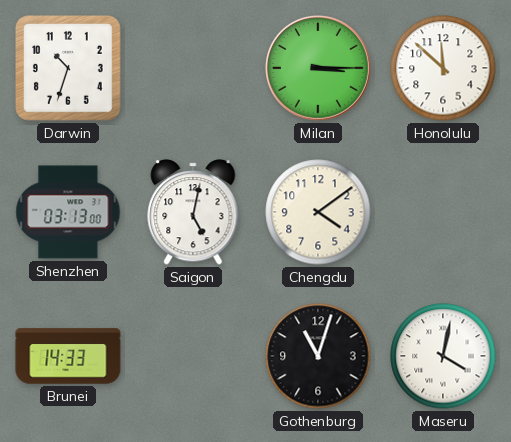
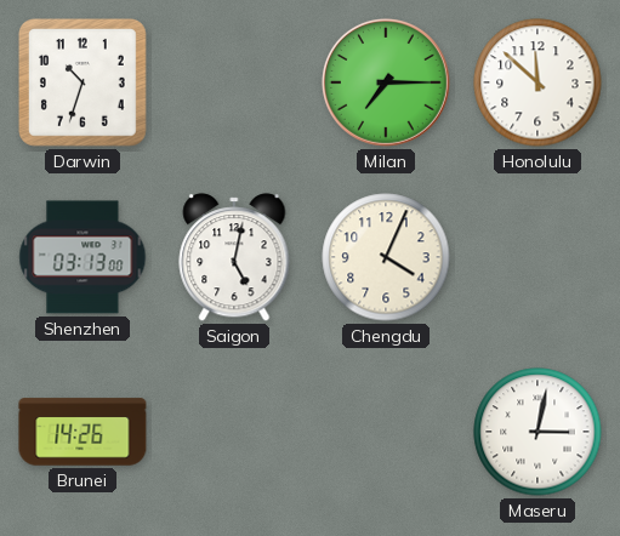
Milan: 3:15 -> 7:15 (386, 82)
Chengdu: 4:09 -> 4:04 (386, 257)
Brunei: 14:33 -> 14:26 (83, 432)
Gothenburg: 11:03 -> none (318, 356)
Maseru: 4:02 -> 3:02 (537, 432)
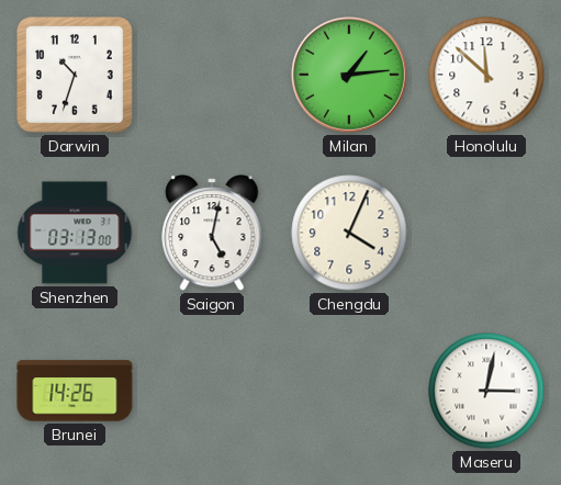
Milan: 7:15 -> 1:14 (349, 75)
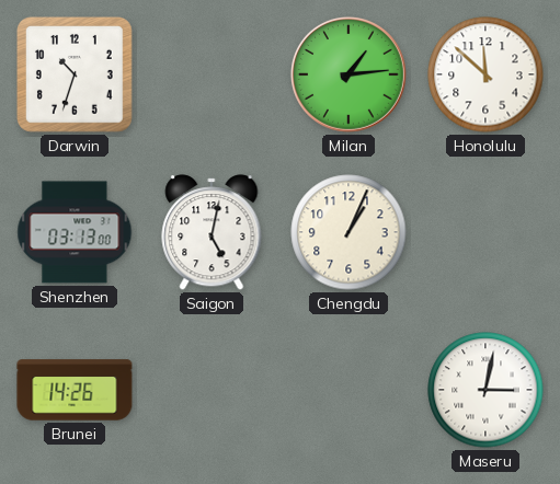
Chengdu: 4:04 -> 1:04 (348, 232)
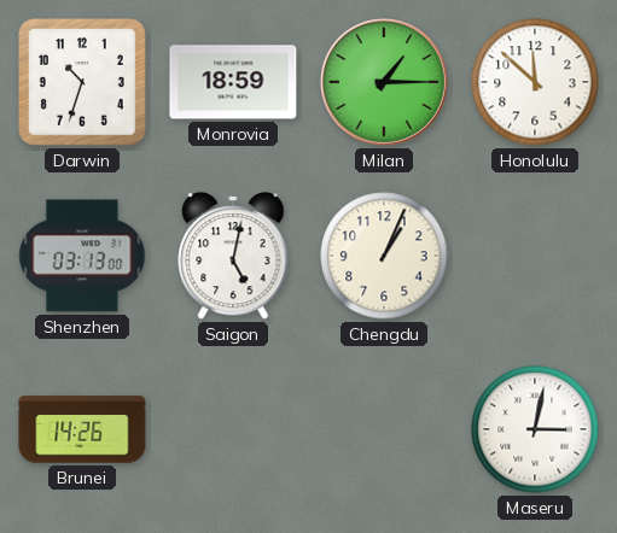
Monrovia: none -> 18:59 (233, 82)
Milan: 1:14 -> 1:15 (384, 82)
